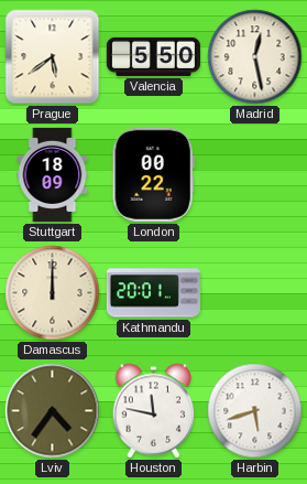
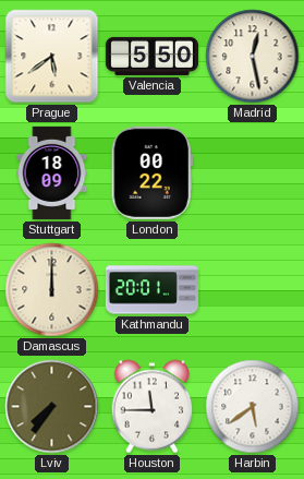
Lviv: 4:36 -> 7:36 (52, 407)
Houston: 11:47 -> 11:45 (153, 407)
Harbin: 5:42 -> 5:39 (253, 407)
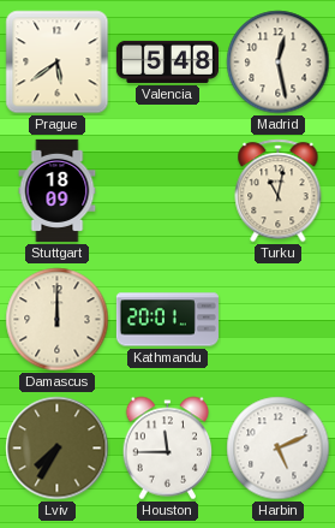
Valencia: 5:50 -> 5:48 (167, 61)
London: 00:22 -> none (151, 172)
Turku: none -> 11:02 (279, 191)
Lviv: 7:36 -> 7:35 (58, 449)
Harbin: 5:39 -> 5:11 (279, 449)
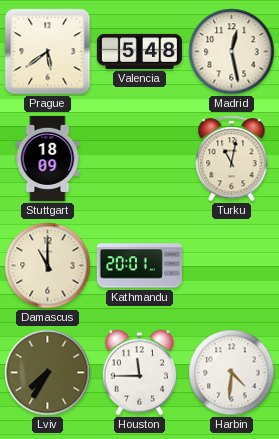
Damascus: 12:00 -> 11:00 (48, 266)
Harbin: 5:11 -> 4:31 (232, 373)
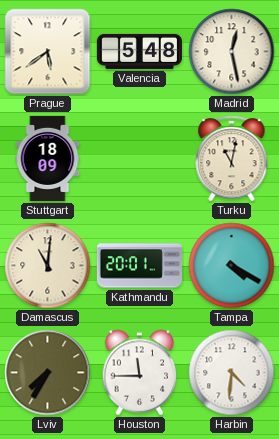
Damascus: 11:00 -> 11:01 (48, 266)
Tampa: none -> 4:20 (232, 266)
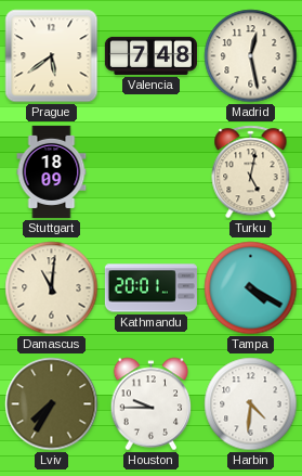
Valencia: 5:48 -> 7:48 (150, 55)
Turku: 11:02 -> 5:02 (251, 172)
Houston: 11:45 -> 9:45 (152, 404)
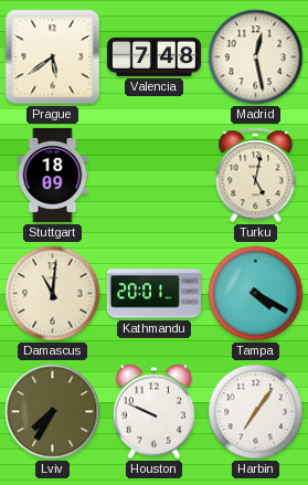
Houston: 9:45 -> 9:49 (155, 412)
Harbin: 4:31 -> 7:06 (256, 412)
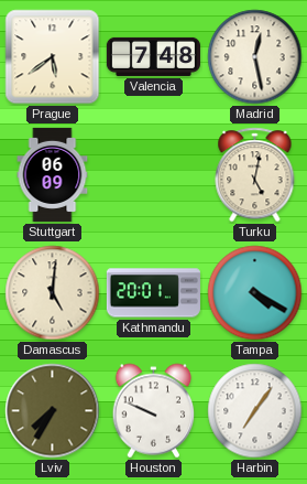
Stuttgart: 18:09 -> 06:09 (53, 174)
Damascus: 11:01 -> 5:01 (53, 293)
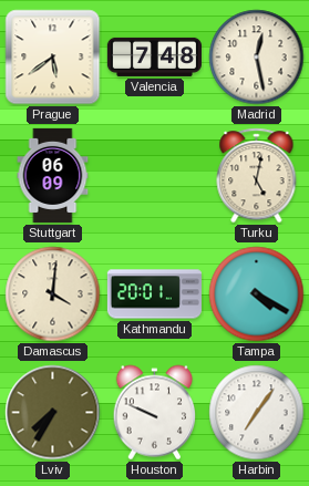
Damascus: 5:01 -> 4:01 (53, 294)
